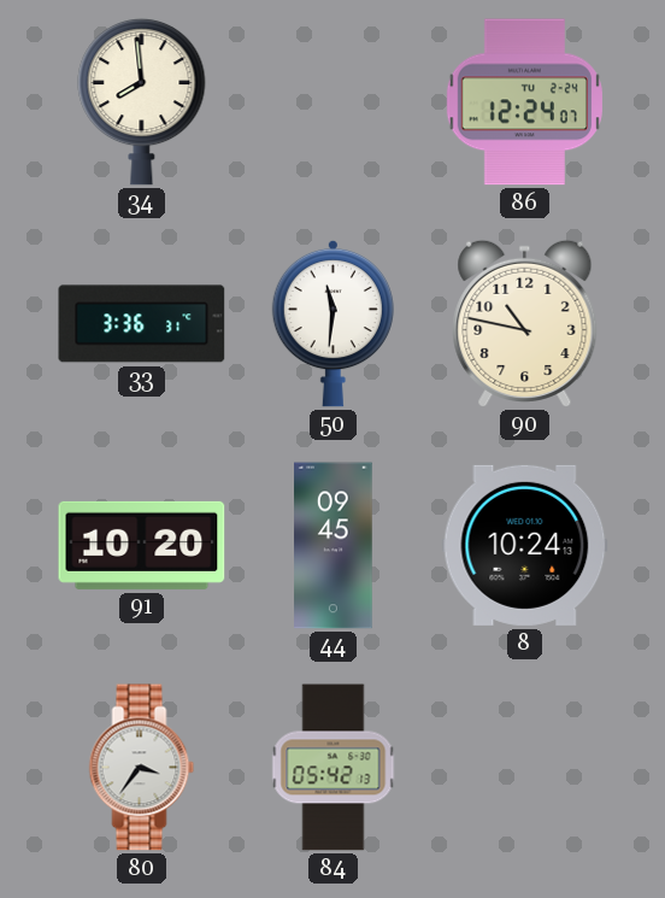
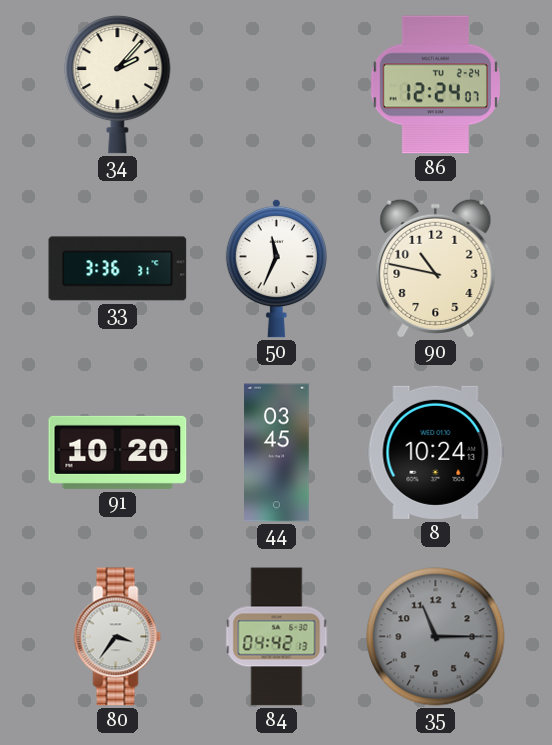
34: 7:59 -> 2:07 (118, 84)
50: 11:31 -> 11:34 (276, 268)
44: 09:45 -> 03:45 (277, 453)
84: 05:42 -> 04:42 (277, 637)
35: none -> 11:15 (436, 637)
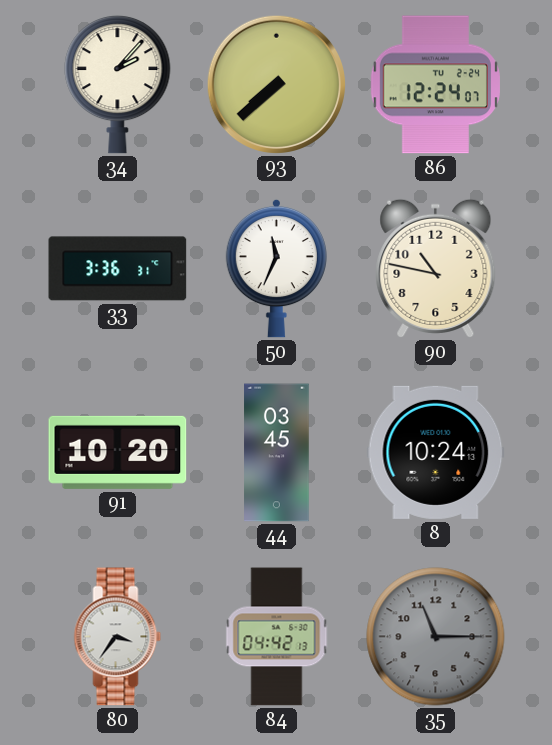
93: none -> 7:38 (276, 84)
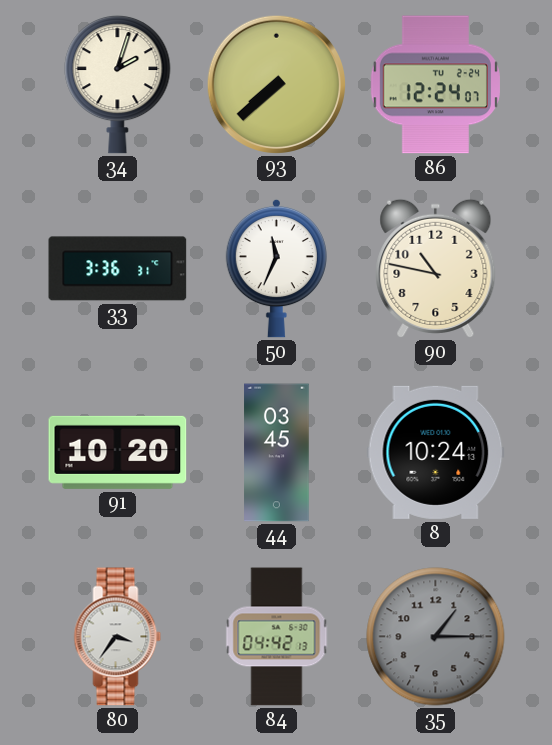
34: 2:07 -> 2:03 (118, 84)
35: 11:15 -> 1:15 (436, 637)
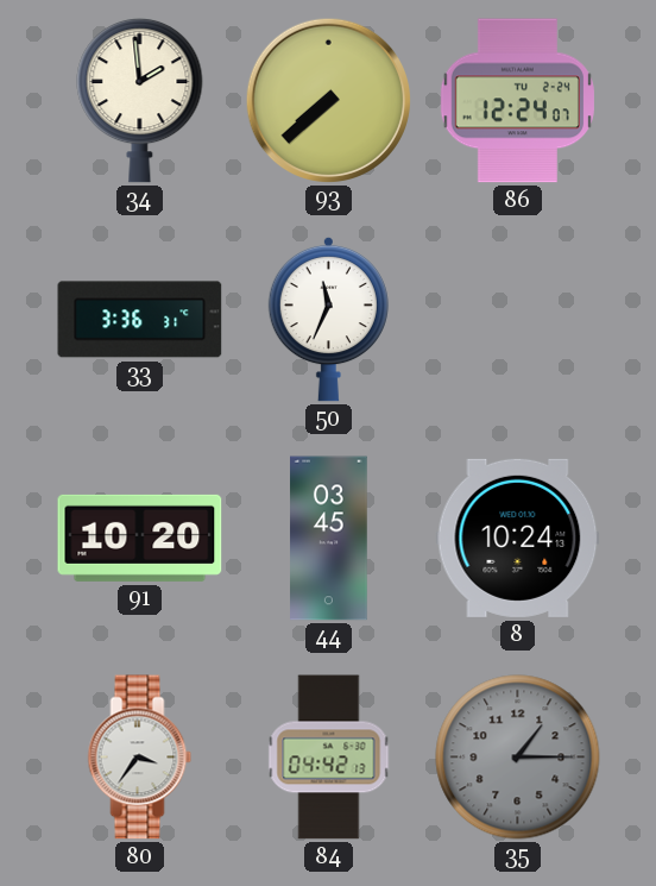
34: 2:03 -> 1:59 (140, 100)
90: 10:47 -> none (436, 268)
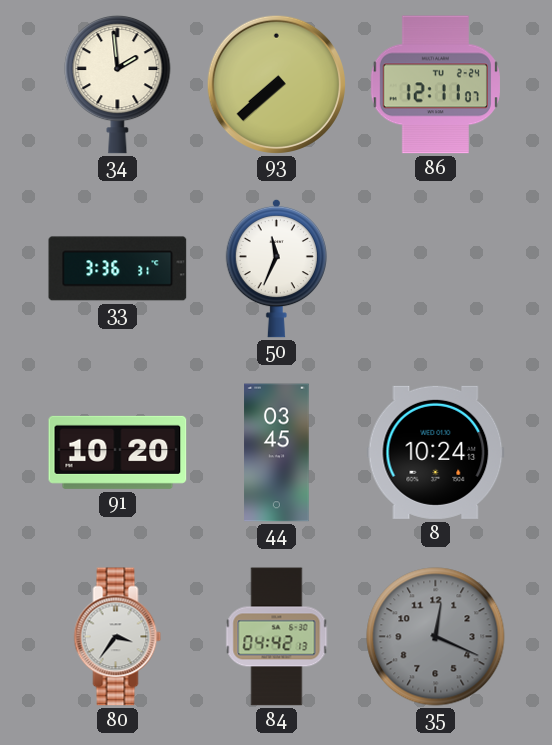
86: 12:24 -> 12:11 (435, 85)
35: 1:15 -> 12:19 (436, 637)
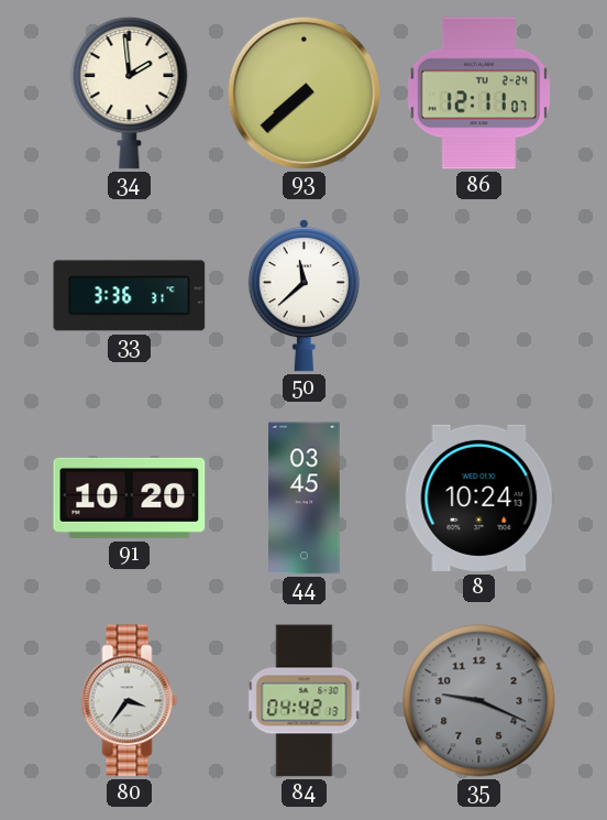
50: 11:34 -> 11:38 (304, 295)
35: 12:19 -> 9:19 (479, 701)
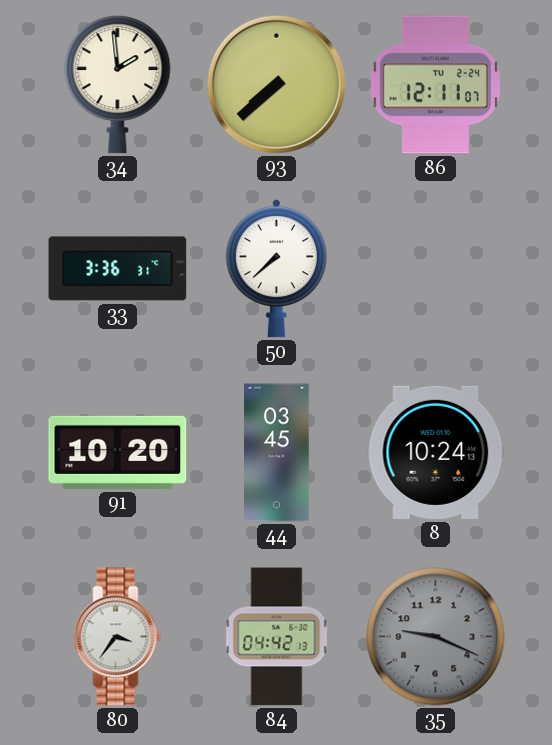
50: 11:38 -> 7:38 (276, 268)
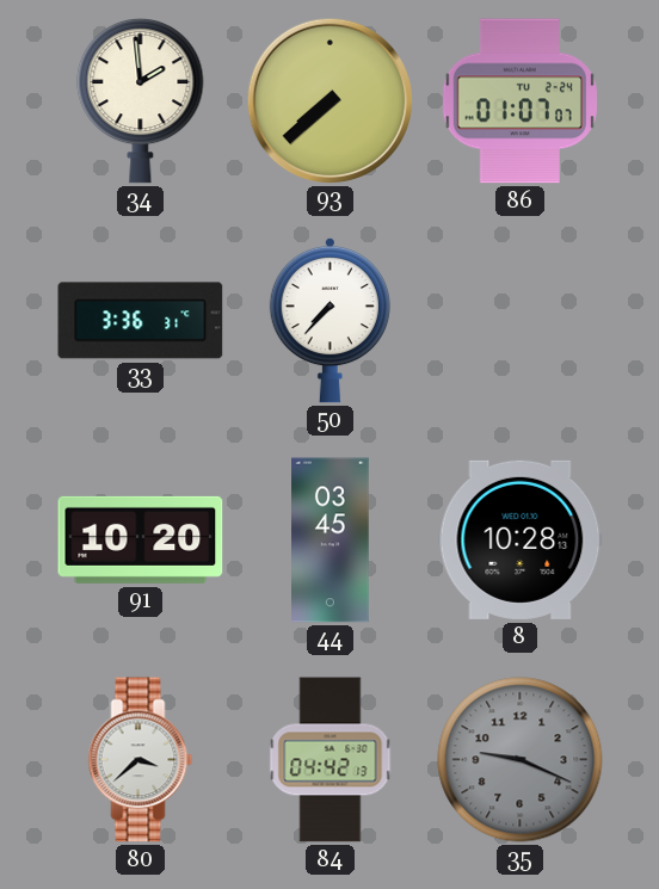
86: 12:11 -> 01:07 (519, 101)
50: 7:38 -> 7:37 (329, 320)
8: 10:24 -> 10:28 (521, 539)
80: 3:36 -> 3:38 (141, 760)
